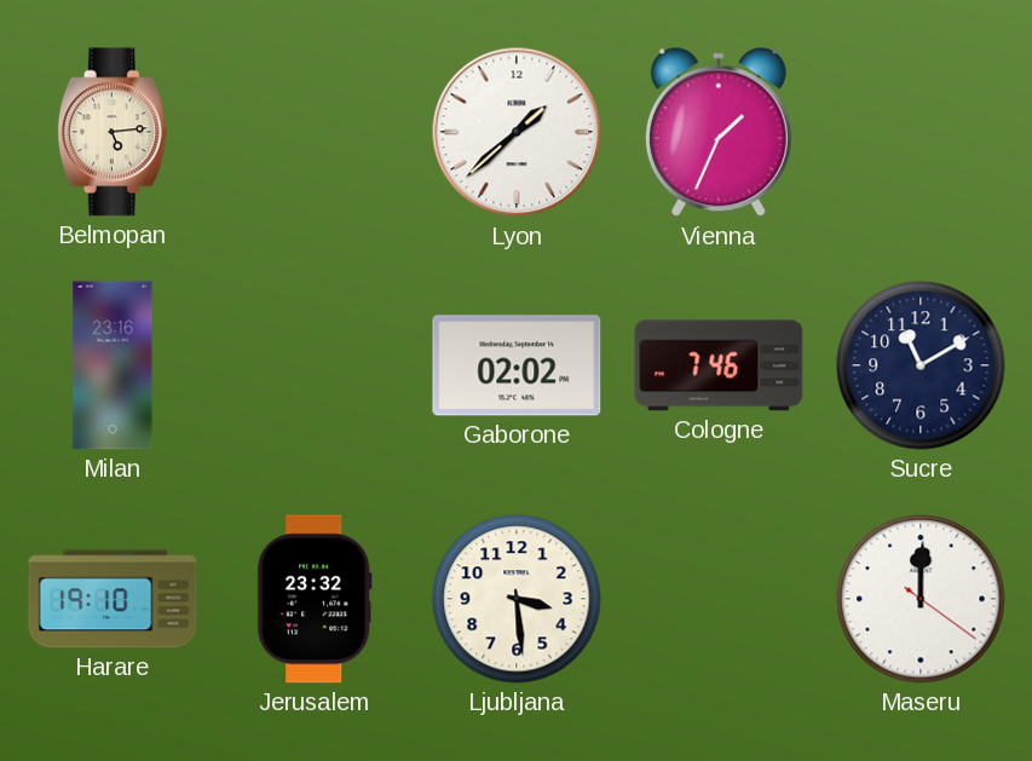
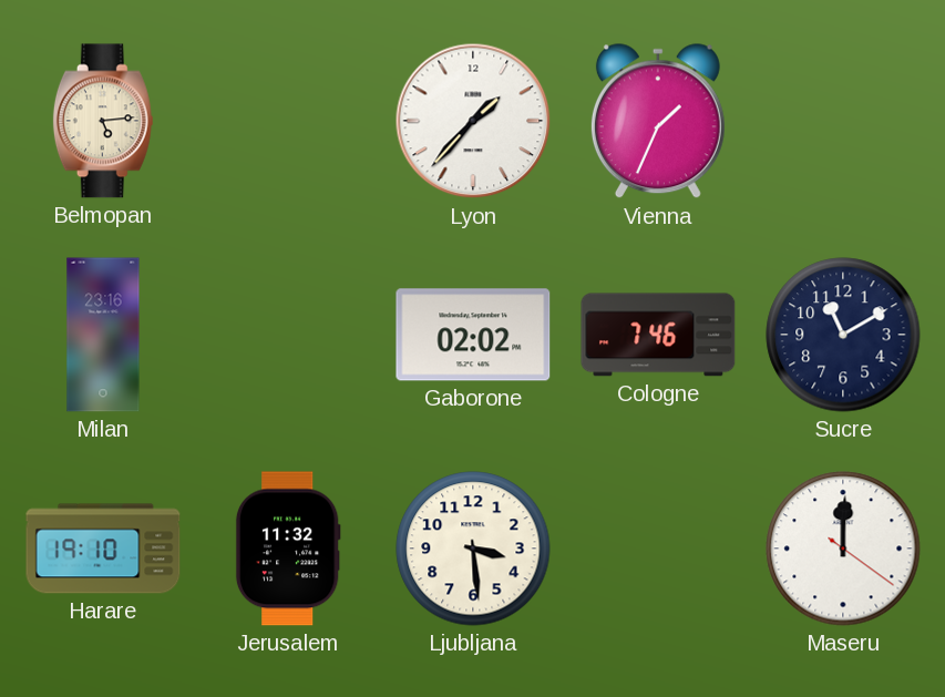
Lyon: 1:38 -> 1:37 (473, 121)
Jerusalem: 23:32 -> 11:32 (288, 549)
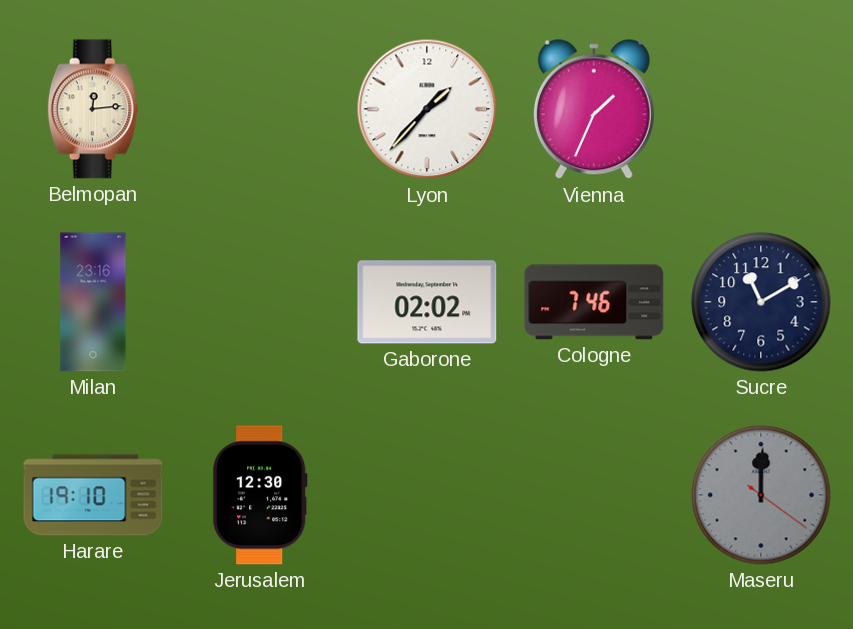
Belmopan: 5:14 -> 12:14 (93, 109)
Jerusalem: 11:32 -> 12:30 (260, 495)
Ljubljana: 3:29 -> none (473, 549)
Maseru dial: white -> grey (761, 495)
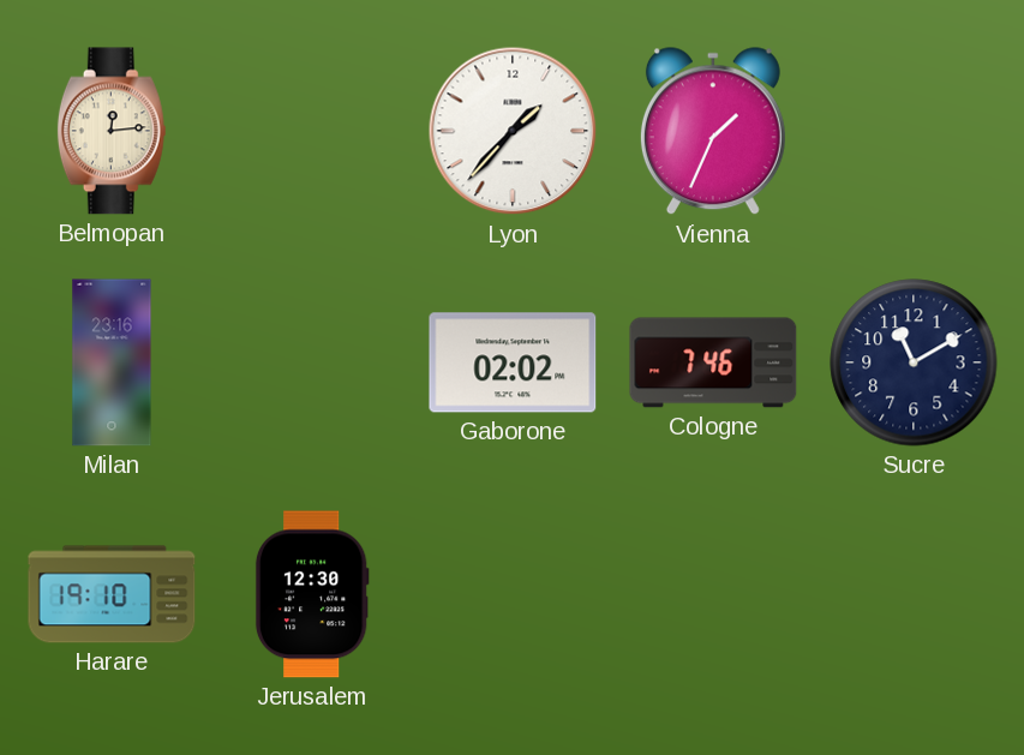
Maseru: 12:00 -> none (761, 495)
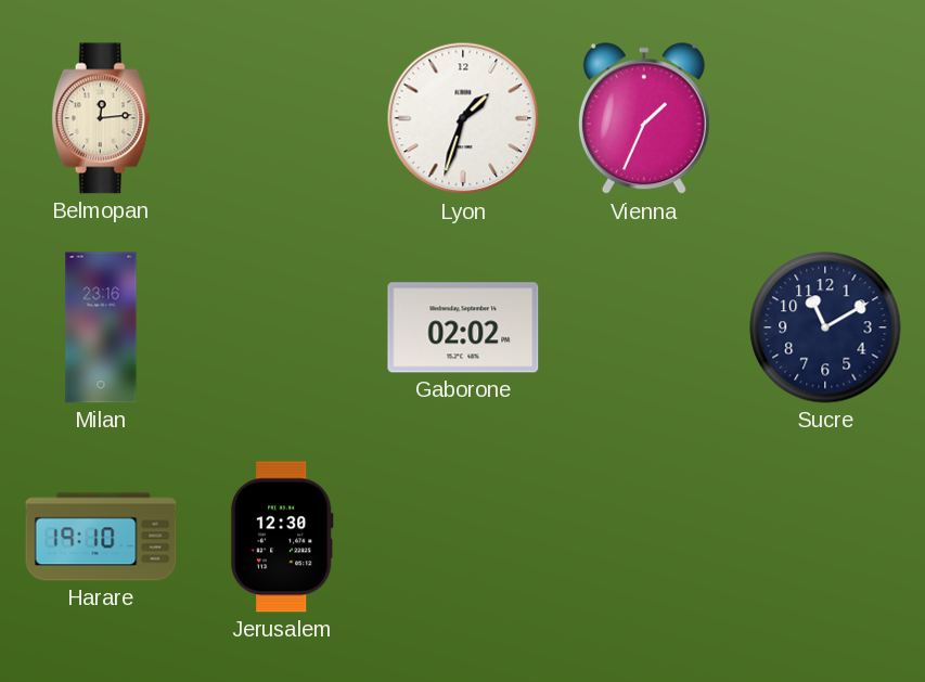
Lyon: 1:37 -> 1:33 (463, 118)
Cologne: 7:46 -> none (713, 362)
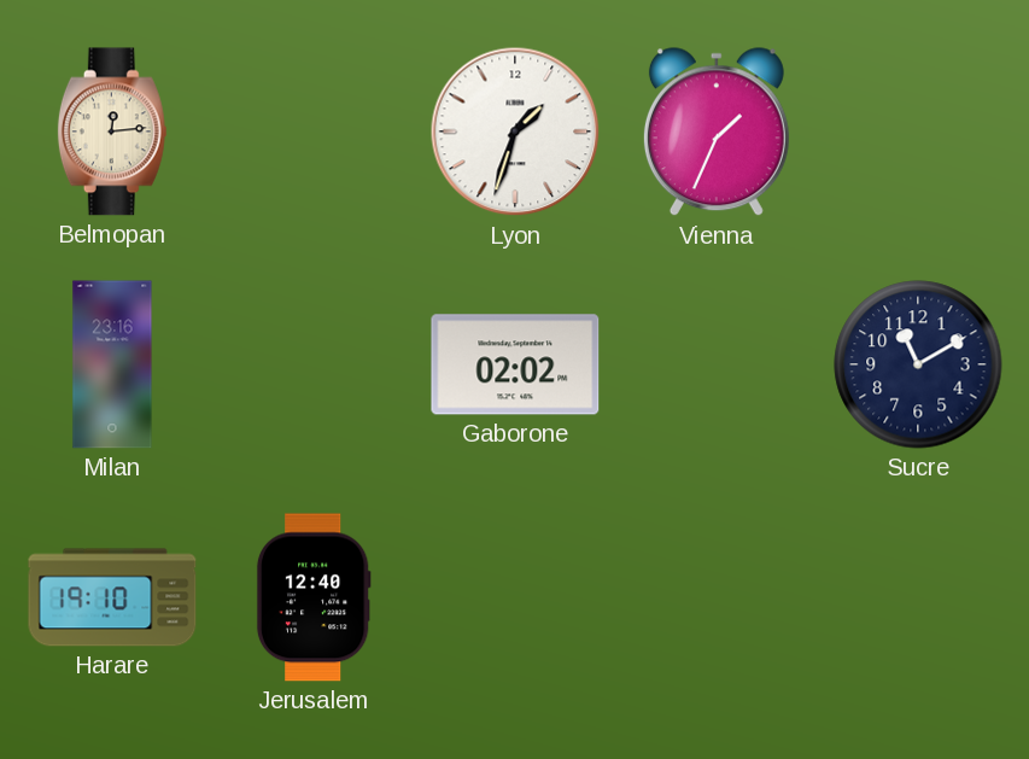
Jerusalem: 12:30 -> 12:40 (314, 597)
